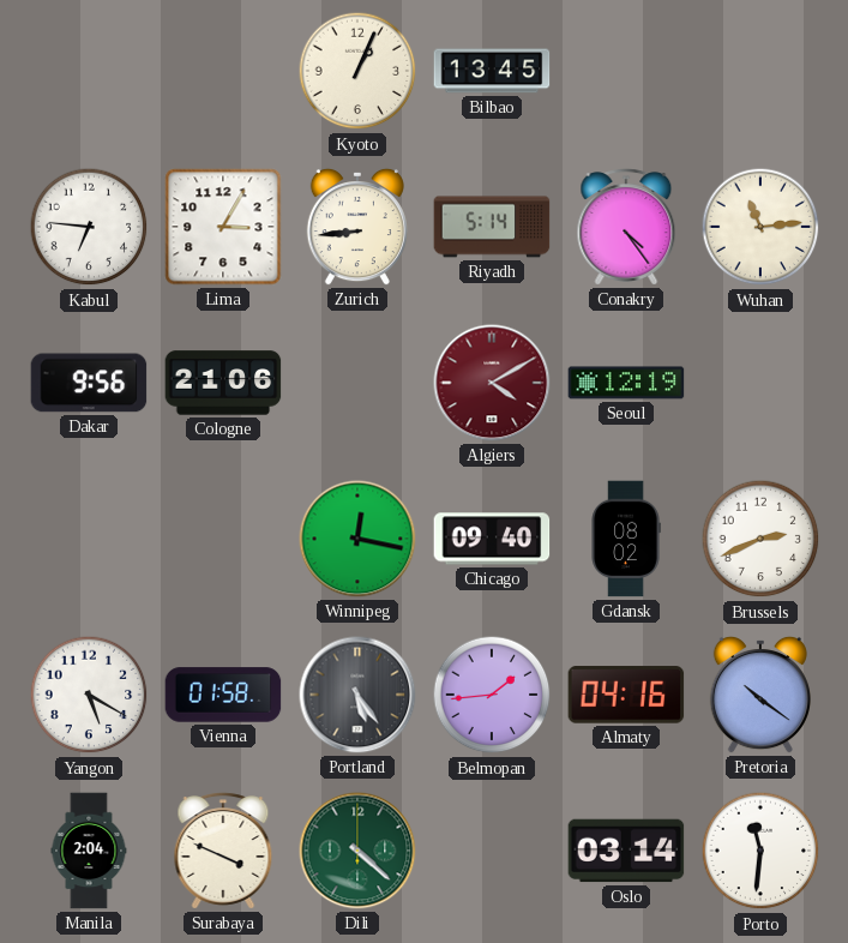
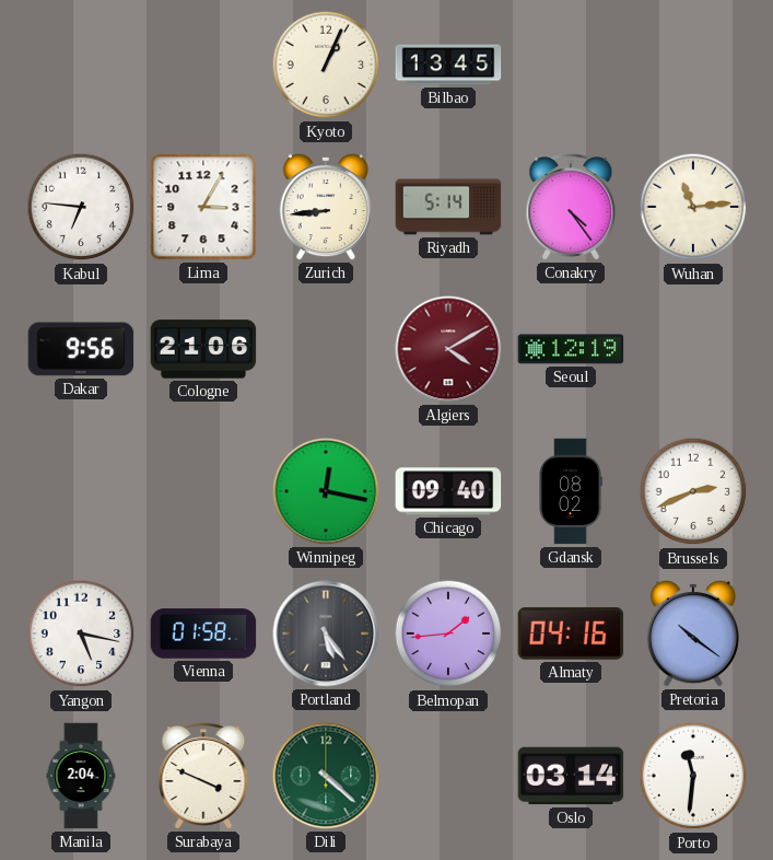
Yangon: 5:20 -> 5:17 (81, 634)
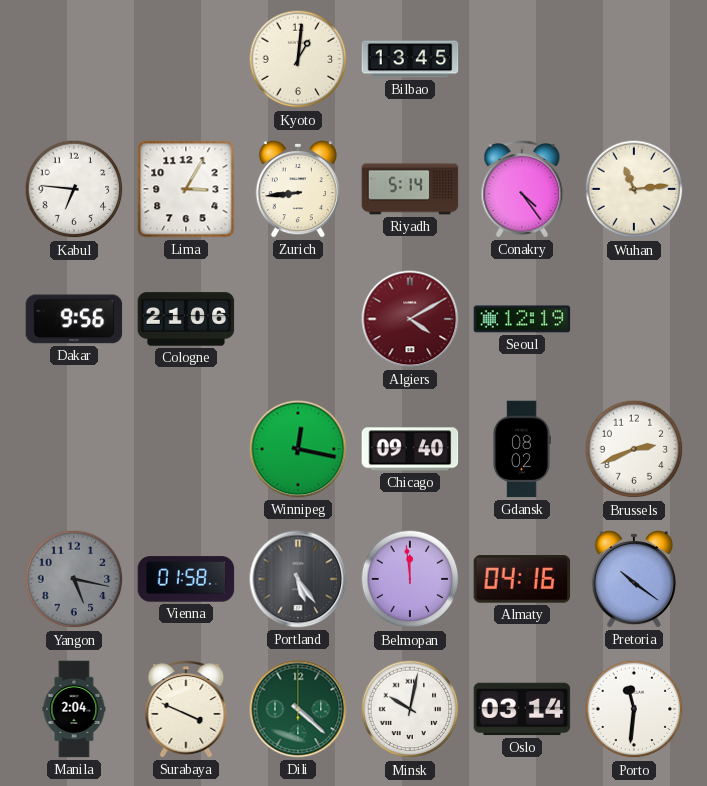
Kyoto: 1:04 -> 1:01 (298, 59)
Yangon dial: white -> grey (74, 579)
Belmopan: 1:44 -> 11:59 (410, 579)
Minsk: none -> 10:02 (410, 709)
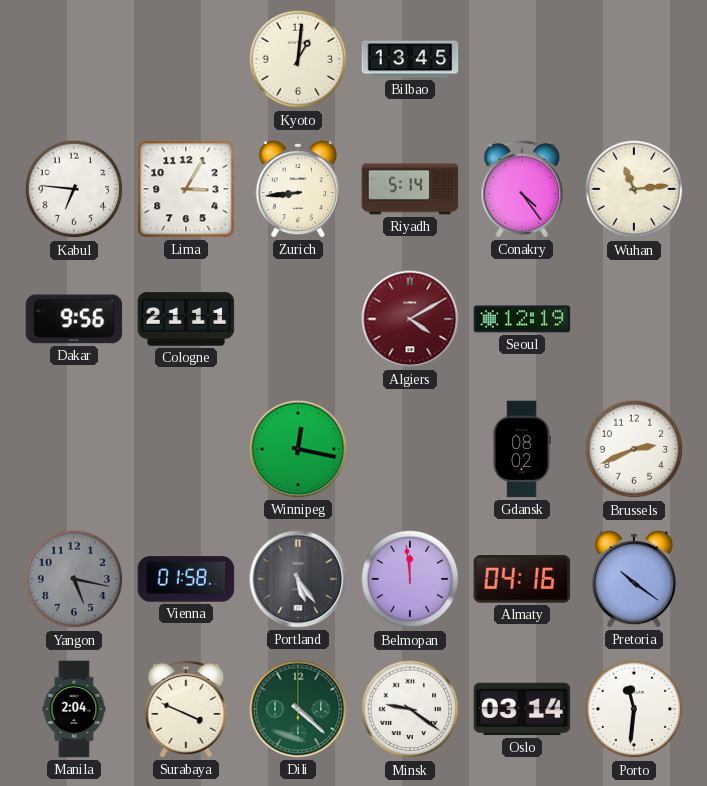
Cologne: 21:06 -> 21:11 (186, 319)
Chicago: 09:40 -> none (410, 449)
Minsk: 10:02 -> 9:21 (410, 709)
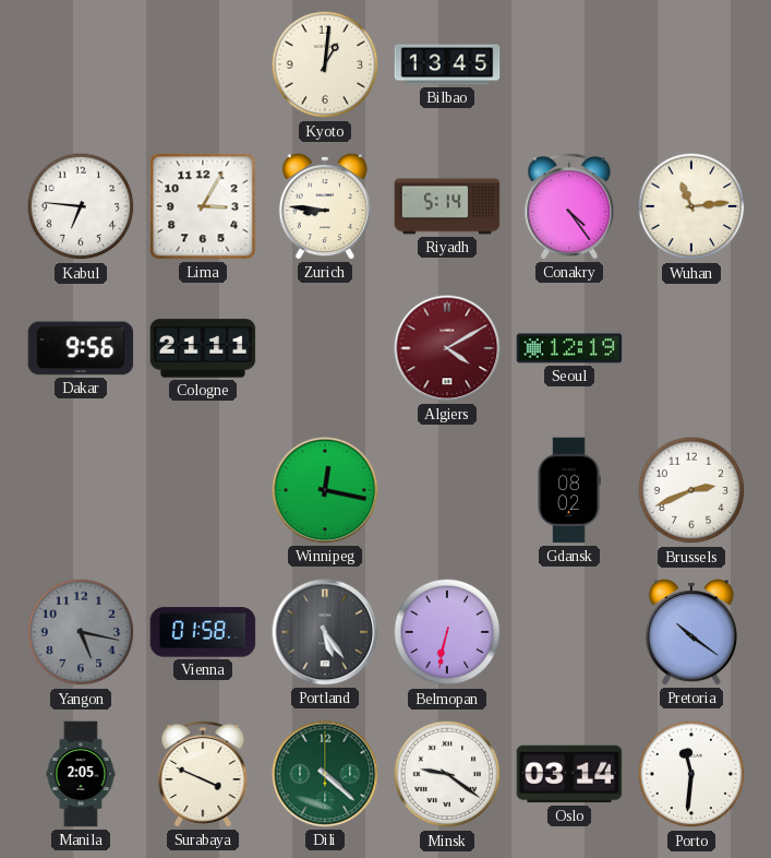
Zurich: 8:44 -> 8:46 (325, 206)
Belmopan: 11:59 -> 6:32 (447, 632)
Almaty: 04:16 -> none (522, 579)
Manila: 2:04 -> 2:05 (81, 774)
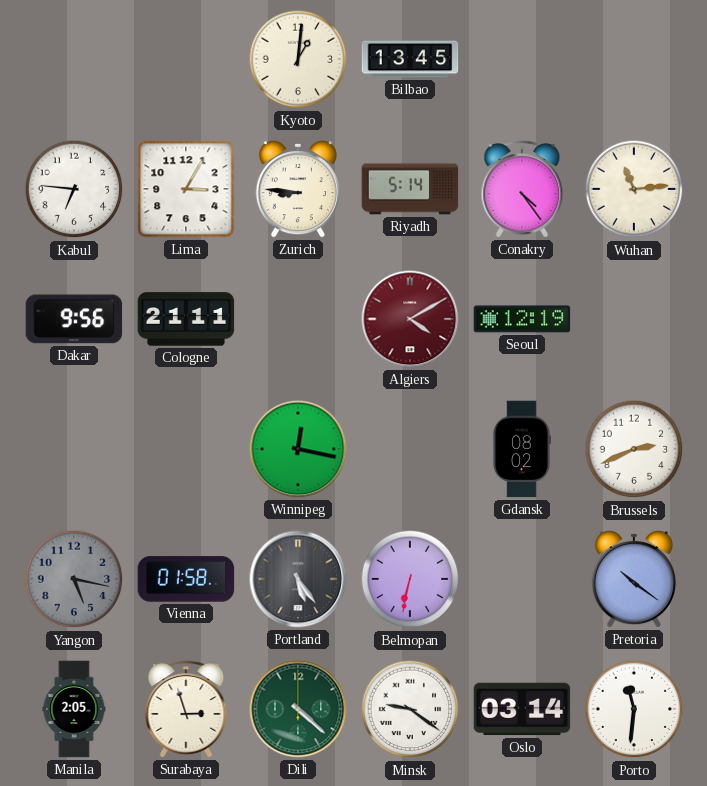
Surabaya: 3:49 -> 2:57 (186, 709)
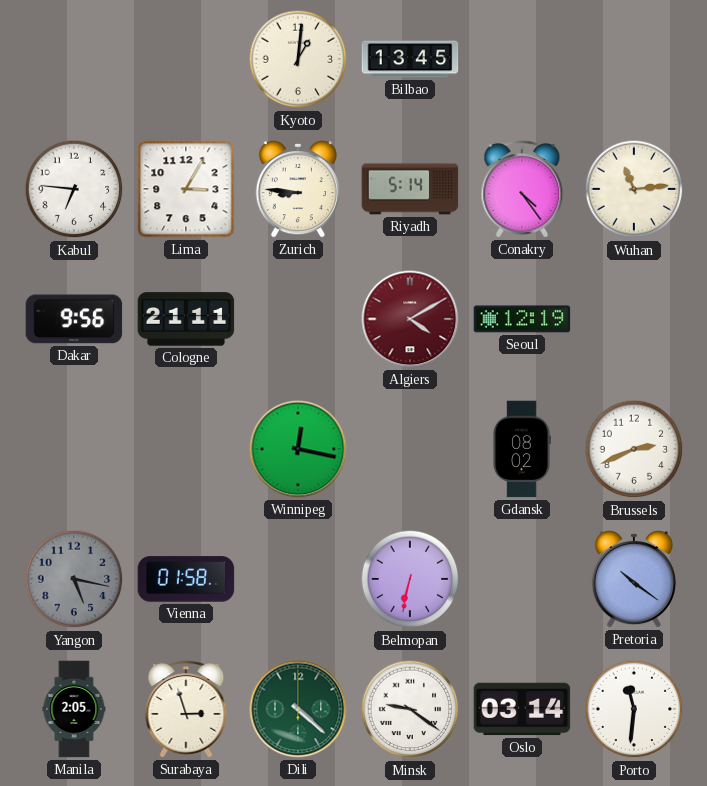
Portland: 5:24 -> none (298, 579)
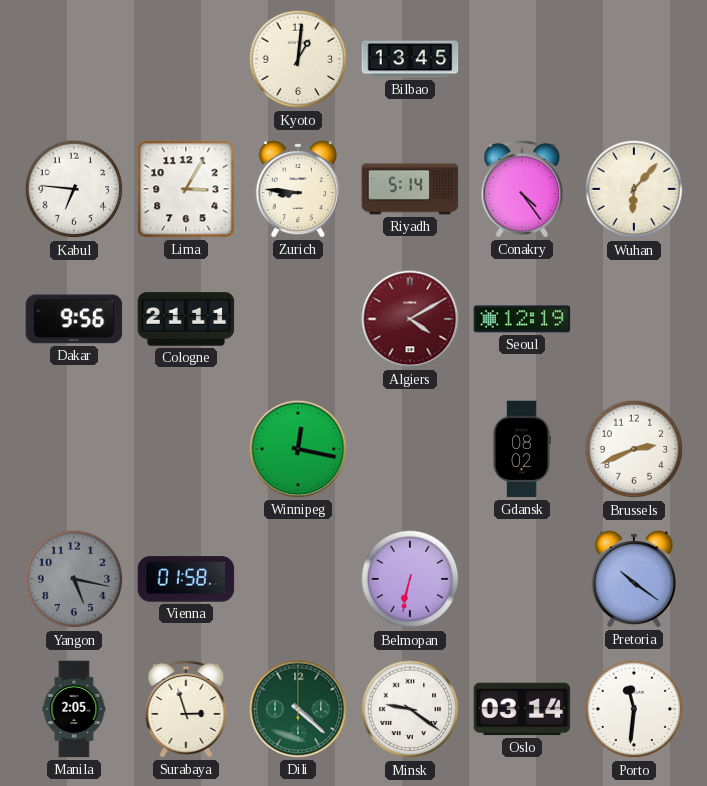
Wuhan: 11:14 -> 6:07 (634, 189)
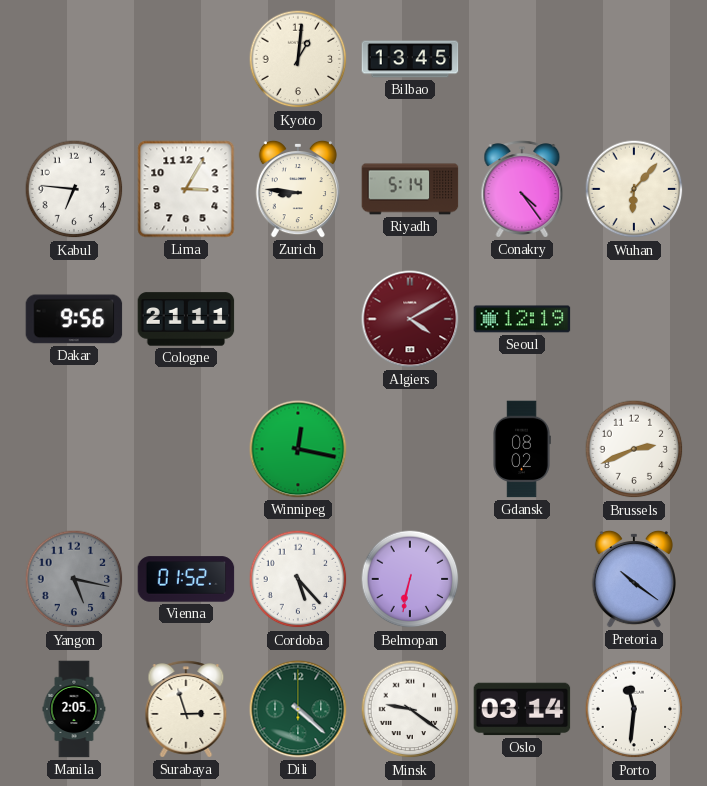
Vienna: 01:58 -> 01:52 (186, 579)
Cordoba: none -> 5:23 (298, 579)
